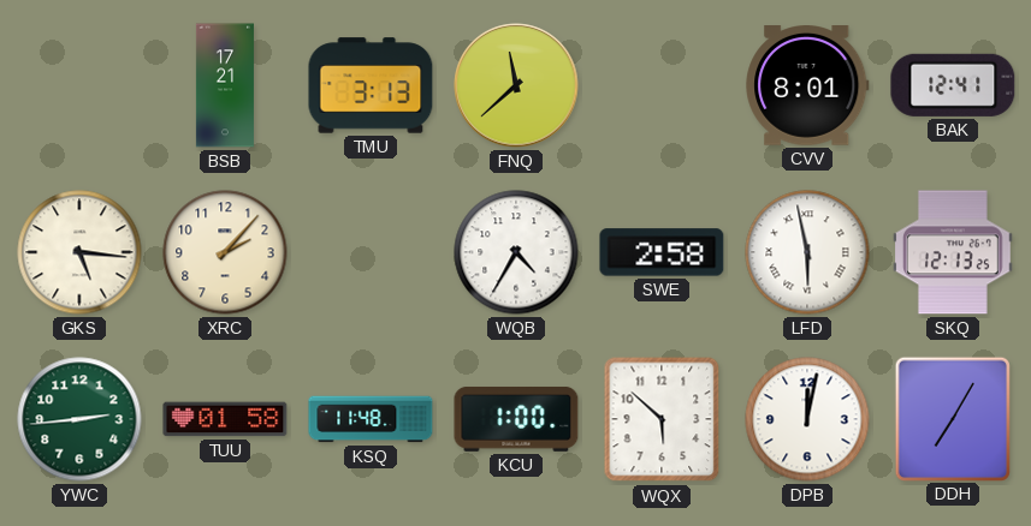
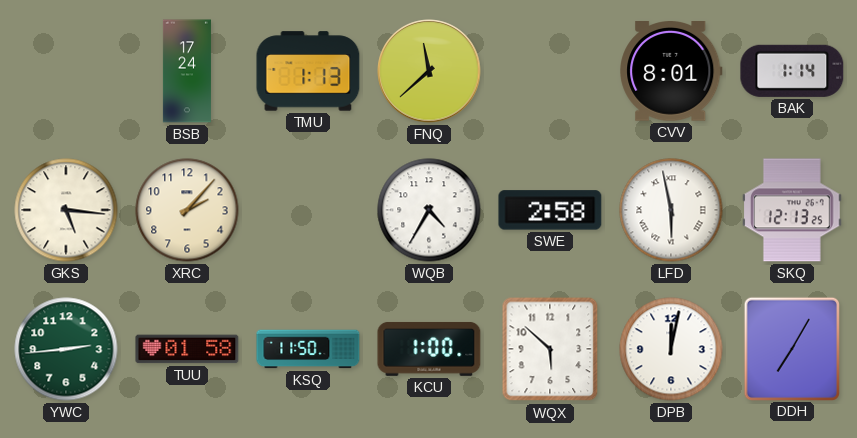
BSB: 17:21 -> 17:24 (187, 71)
TMU: 3:13 -> 1:13 (308, 71)
BAK: 12:41 -> 1:14 (792, 71)
KSQ: 11:48 -> 11:50 (308, 349)
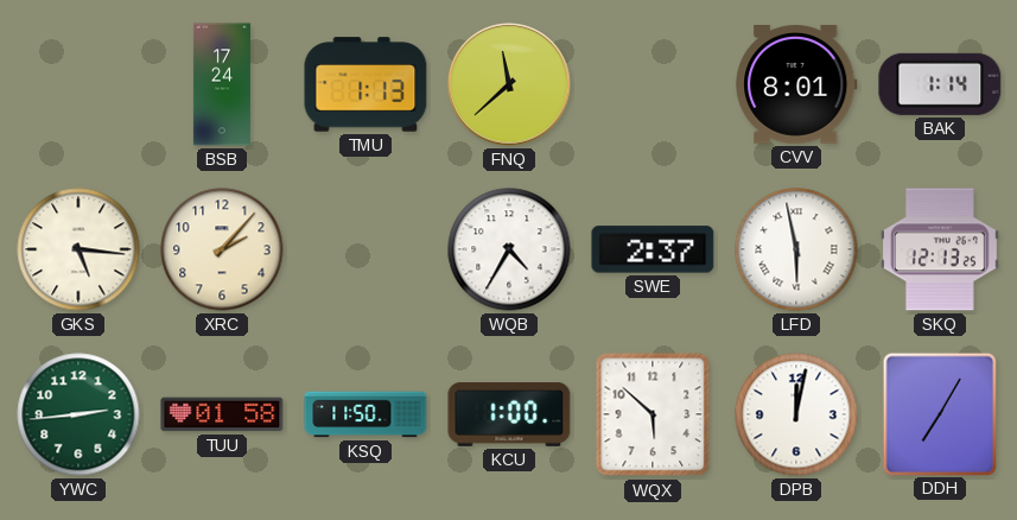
SWE: 2:58 -> 2:37 (653, 249)
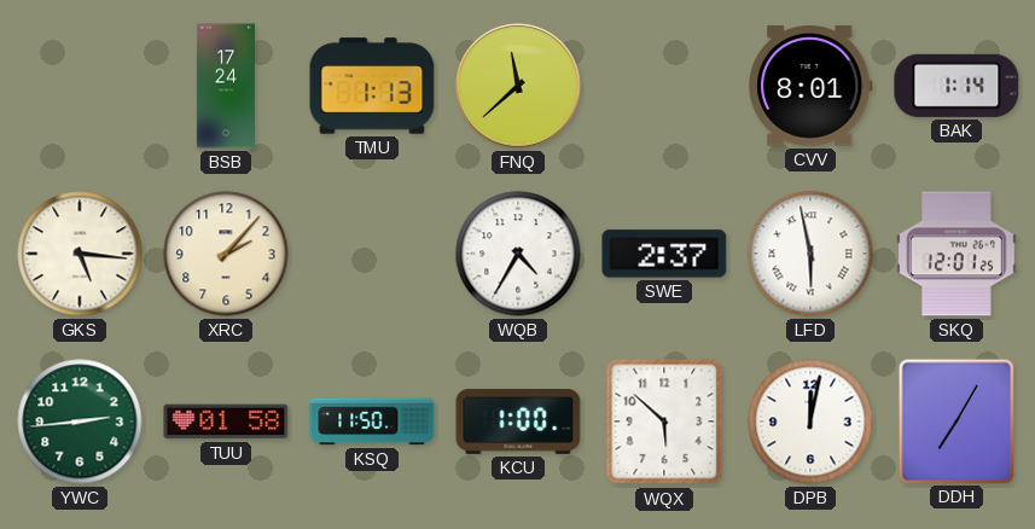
SKQ: 12:13 -> 12:01 (958, 254)
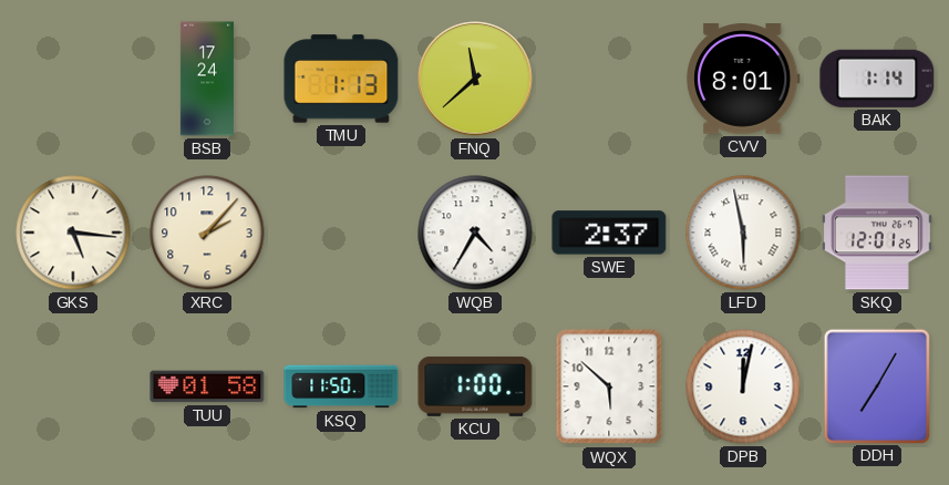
YWC: 2:44 -> none (80, 422)
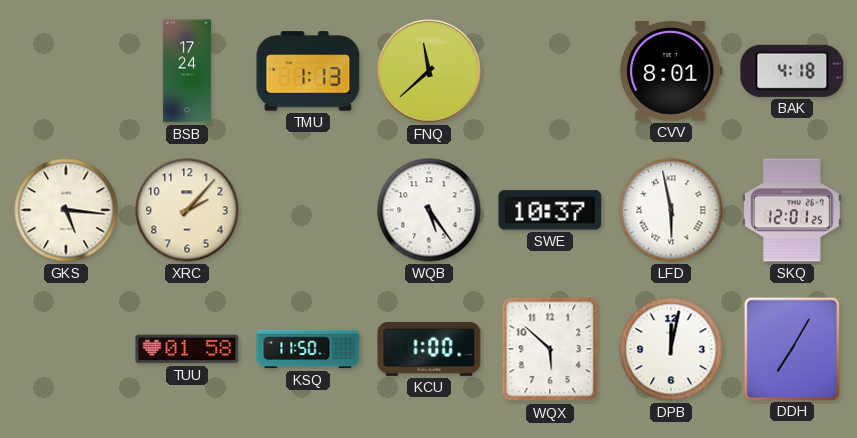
BAK: 1:14 -> 4:18 (792, 71)
WQB: 4:35 -> 5:24 (429, 210)
SWE: 2:37 -> 10:37 (550, 210)
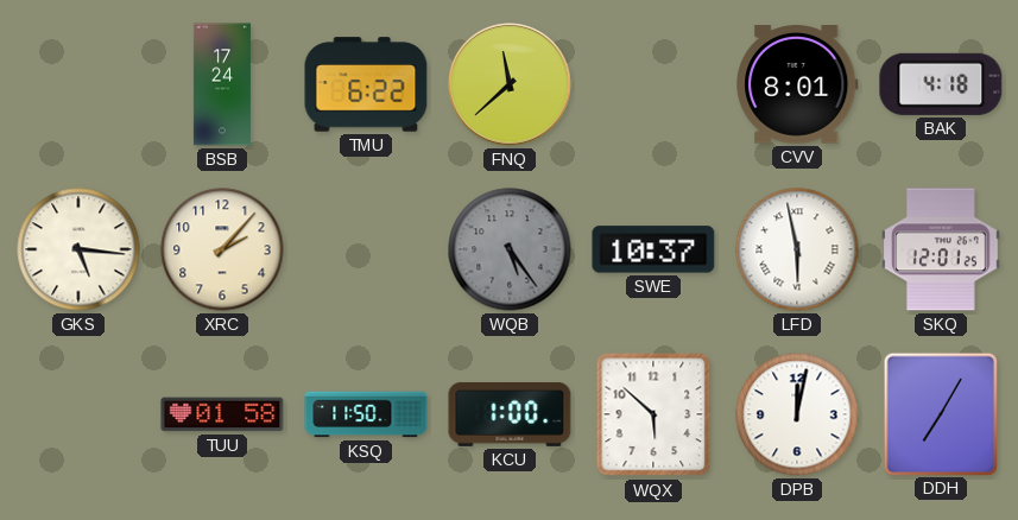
TMU: 1:13 -> 6:22 (366, 84)
WQB dial: white -> grey (510, 249)
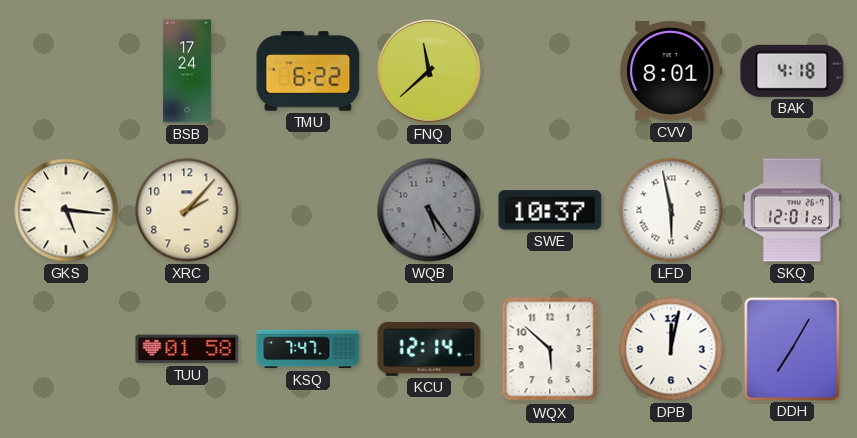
KSQ: 11:50 -> 7:47 (308, 349)
KCU: 1:00 -> 12:14 (429, 349)
